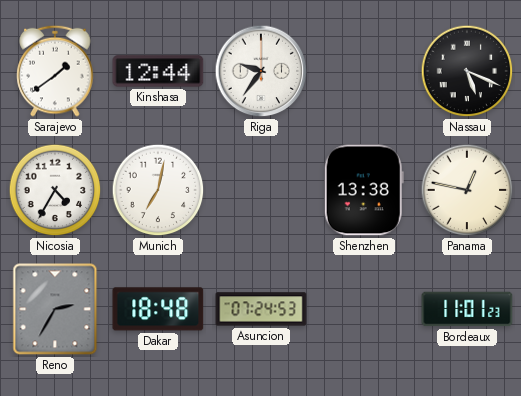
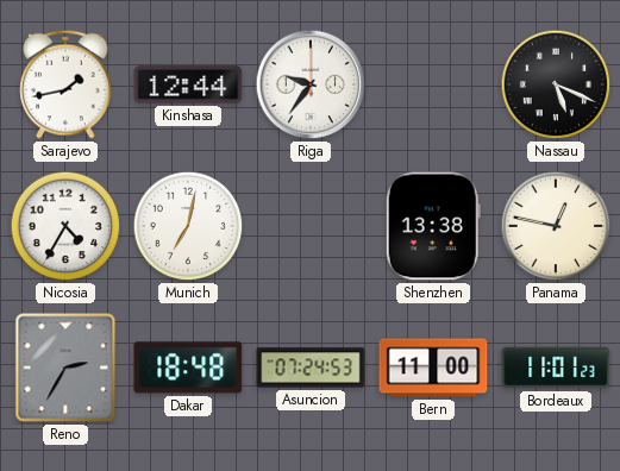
Sarajevo: 1:39 -> 1:43 (65, 84)
Bern: none -> 11:00 (433, 368)
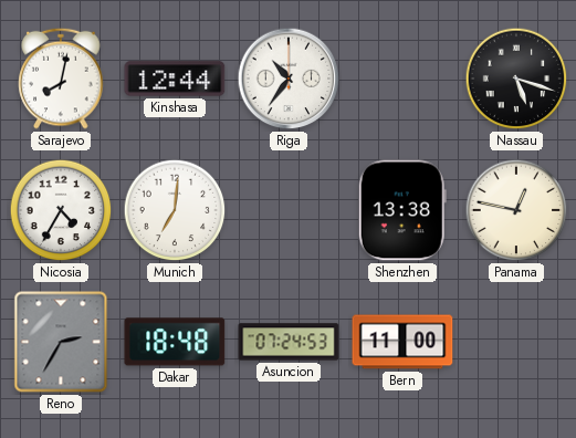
Sarajevo: 1:43 -> 8:02 (61, 79)
Riga: 9:36 -> 10:36 (289, 79)
Nassau: 5:19 -> 5:18 (516, 79)
Munich: 7:02 -> 7:01 (175, 210)
Bordeaux: 11:01 -> none (556, 368)
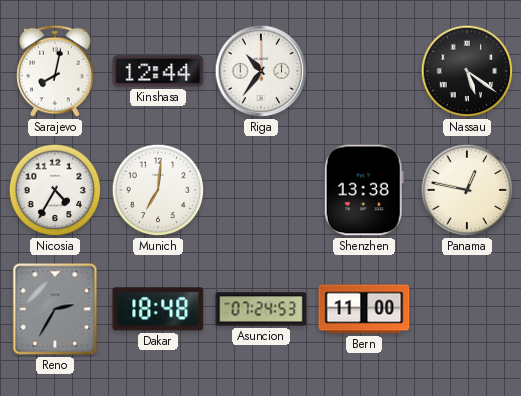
Nassau: 5:18 -> 5:21 (467, 71)
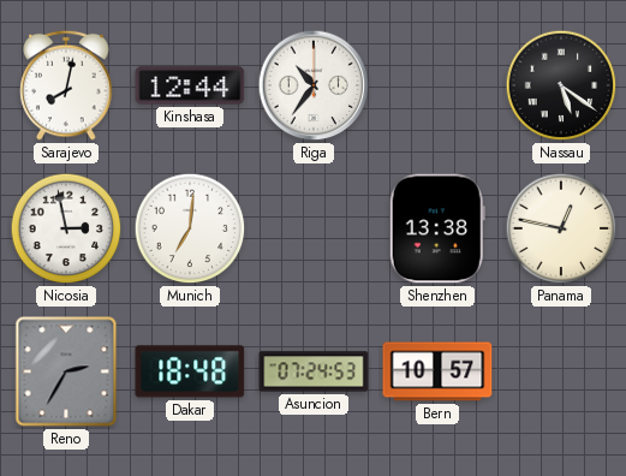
Nicosia: 4:35 -> 2:58 (66, 228)
Bern: 11:00 -> 10:57 (437, 371)
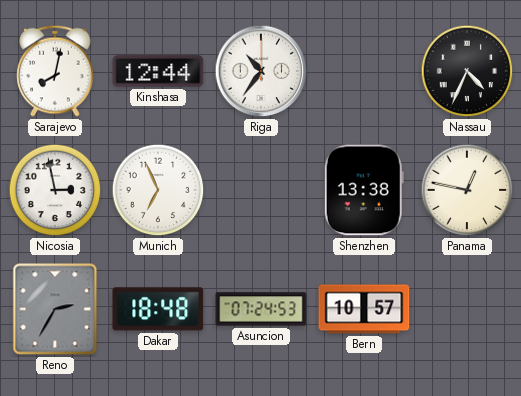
Nassau: 5:21 -> 4:34 (467, 71)
Munich: 7:01 -> 6:56 (158, 190)
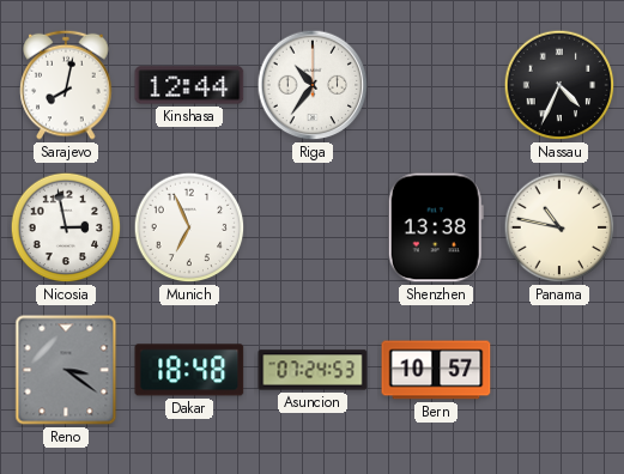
Panama: 12:47 -> 10:47 (559, 227)
Reno: 2:35 -> 3:21 (66, 370)
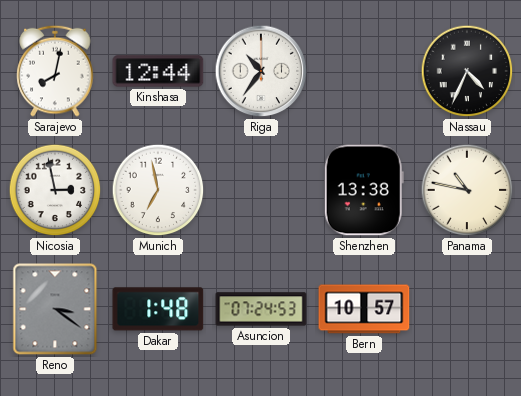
Munich: 6:56 -> 6:58 (158, 190)
Dakar: 18:48 -> 1:48 (158, 309)
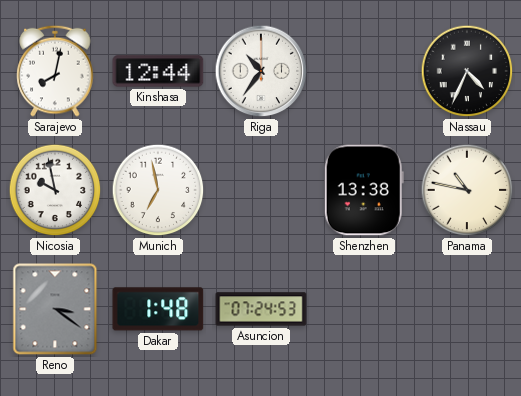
Nicosia: 2:58 -> 9:58 (55, 190)
Bern: 10:57 -> none (364, 309)
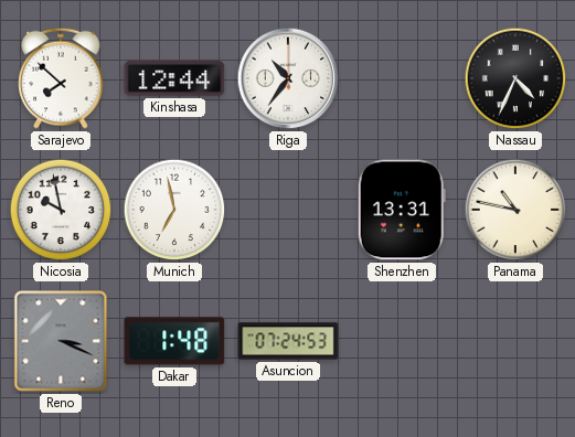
Sarajevo: 8:02 -> 7:52 (61, 78)
Shenzhen: 13:38 -> 13:31 (402, 210)
Reno: 3:21 -> 3:19 (61, 341)
